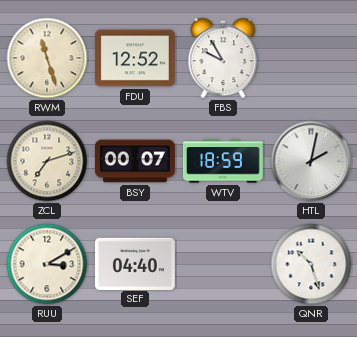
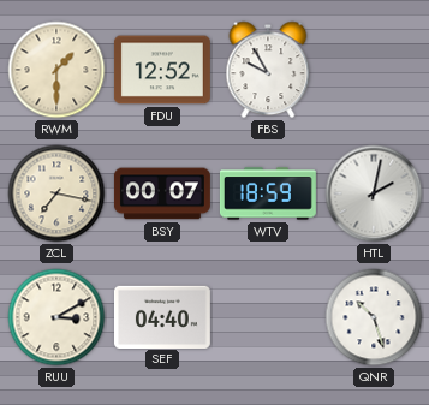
RWM: 11:27 -> 1:30 (56, 70)
ZCL: 7:12 -> 7:17 (56, 193)
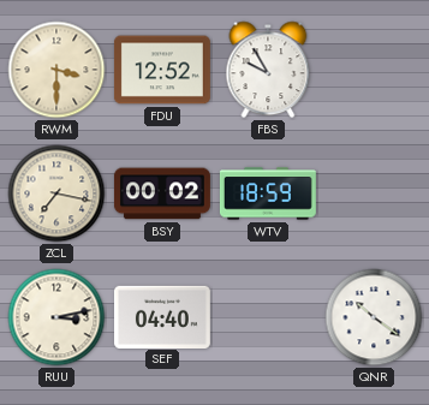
RWM: 1:30 -> 3:30 (56, 70)
BSY: 00:07 -> 00:02 (162, 193)
HTL: 2:02 -> none (374, 193)
RUU: 3:10 -> 3:13 (56, 317)
QNR: 10:27 -> 10:21 (374, 317)
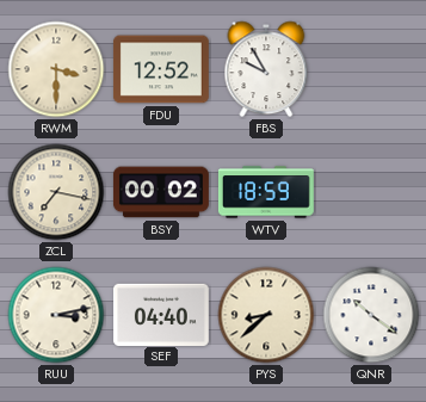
PYS: none -> 8:38 (266, 315)
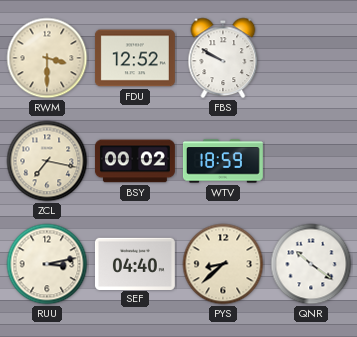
FBS: 9:55 -> 9:50 (223, 58)
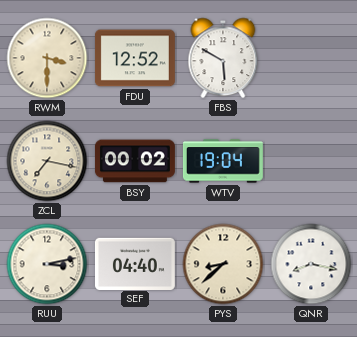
FBS: 9:50 -> 5:50 (223, 58)
WTV: 18:59 -> 19:04 (223, 161)
QNR: 10:21 -> 8:17 (311, 264)
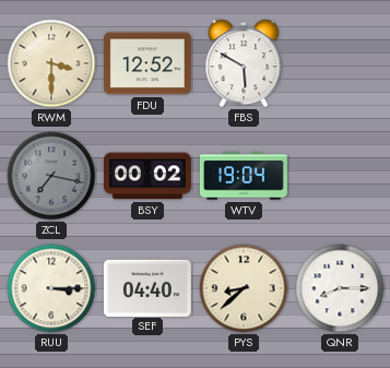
ZCL dial: cream -> grey (51, 176)
RUU: 3:13 -> 3:15 (51, 288)
QNR: 8:17 -> 8:15 (340, 288)
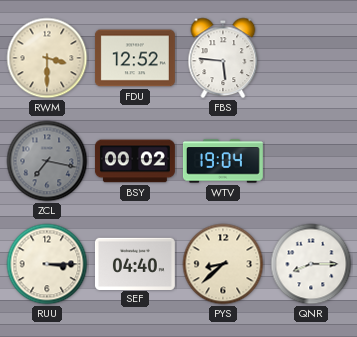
FBS: 5:50 -> 5:46 (223, 58)
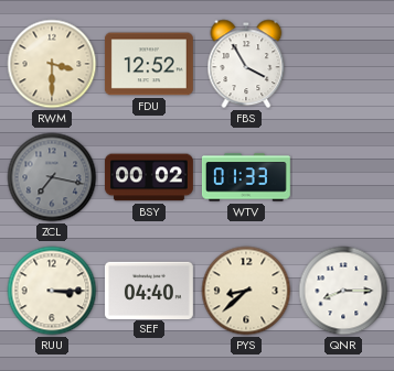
FBS: 5:46 -> 3:55 (246, 64)
WTV: 19:04 -> 01:33 (246, 177)
